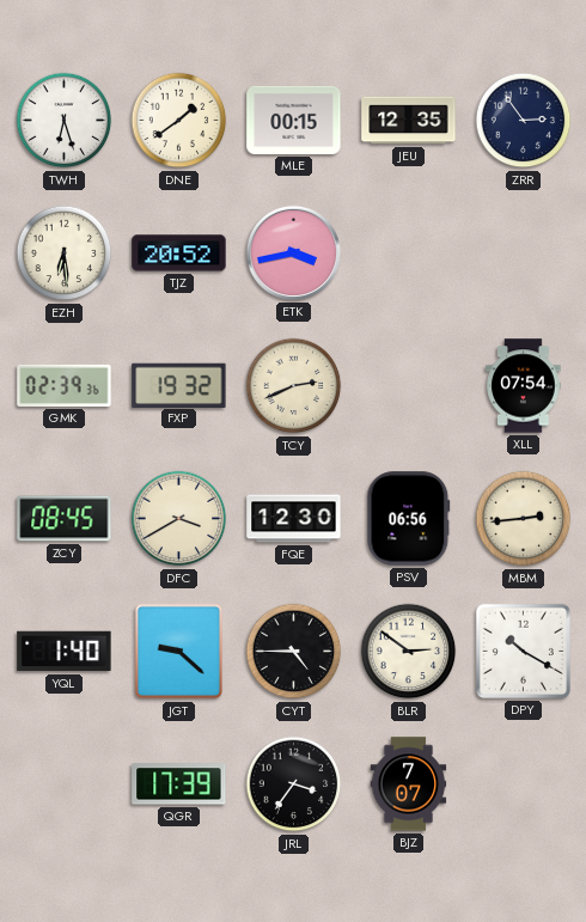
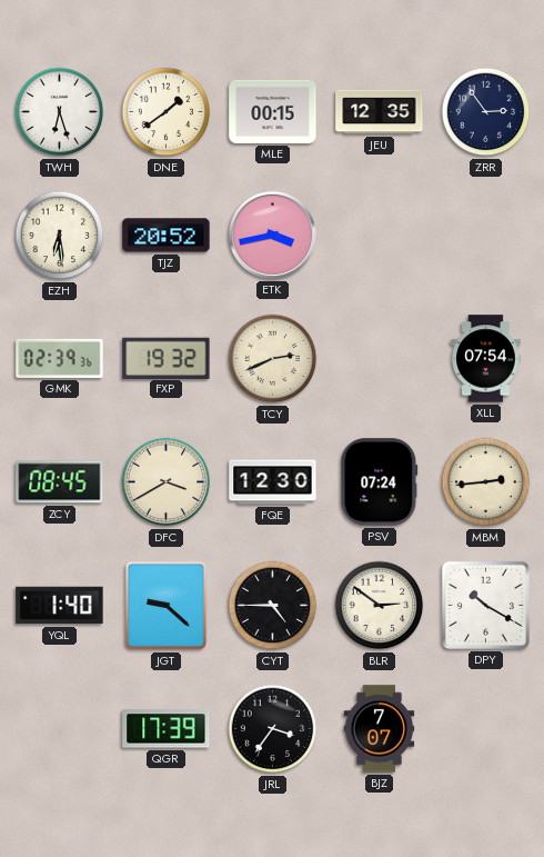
PSV: 06:56 -> 07:24 (380, 482)
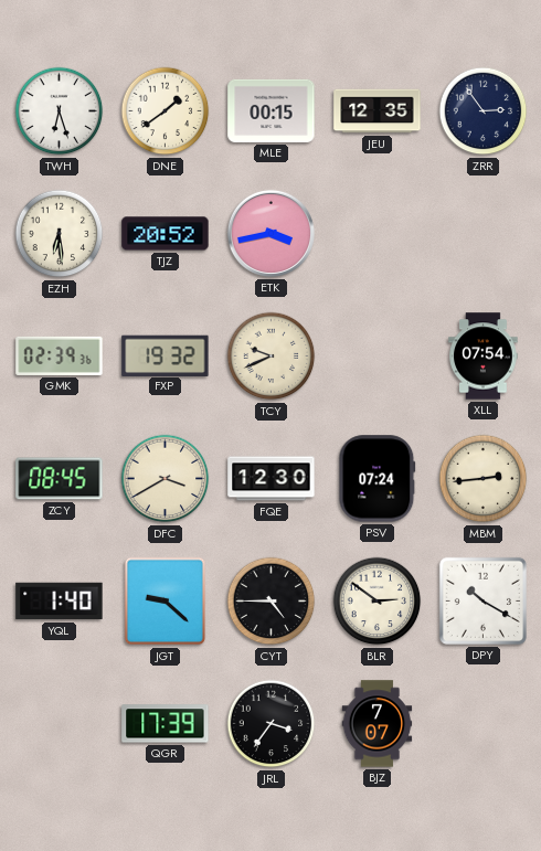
TCY: 2:41 -> 9:41 (272, 357)
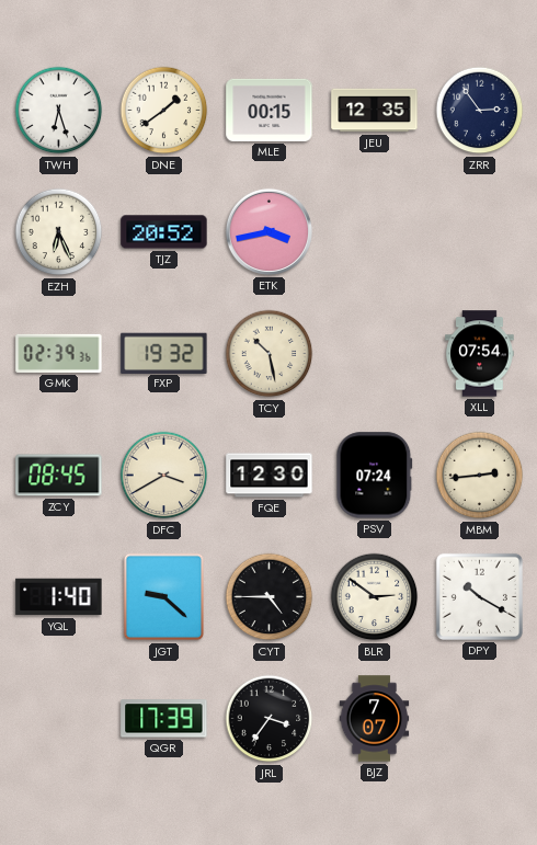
EZH: 6:29 -> 6:26 (59, 232)
TCY: 9:41 -> 10:28 (270, 354)
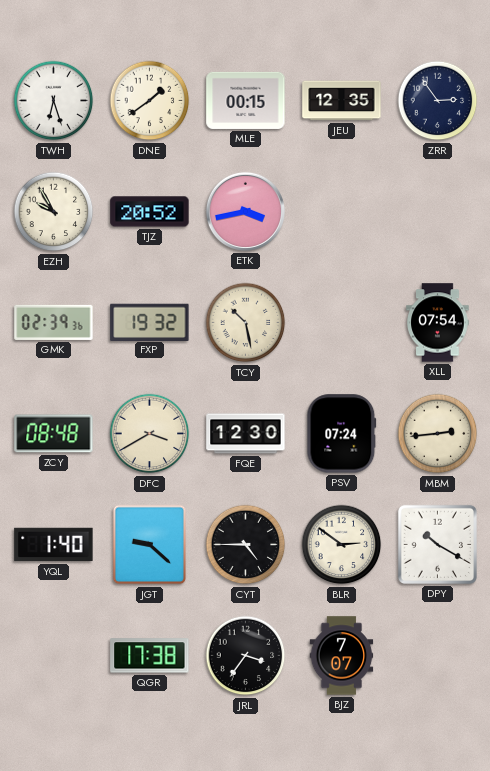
EZH: 6:26 -> 9:55 (54, 212)
ZCY: 08:45 -> 08:48 (54, 434)
QGR: 17:39 -> 17:38 (150, 656)
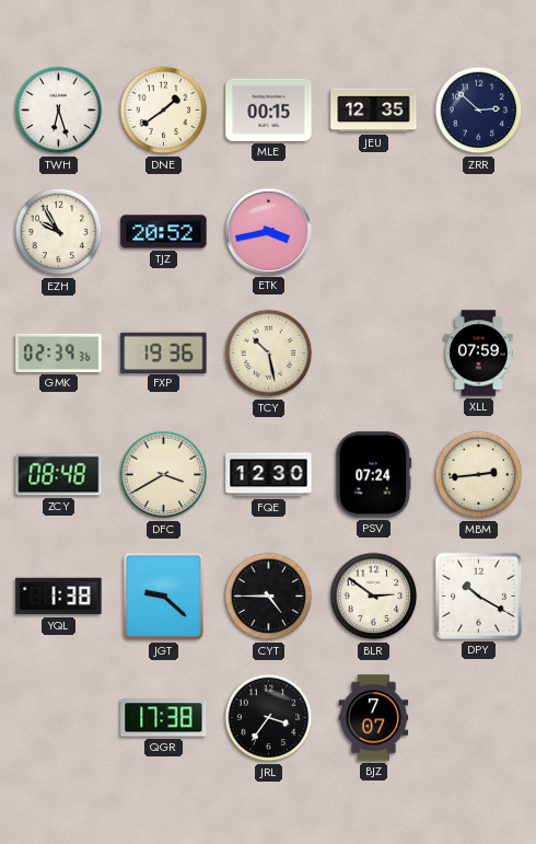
ZRR: 2:54 -> 2:52 (479, 111)
FXP: 19:32 -> 19:36 (164, 352)
XLL: 07:54 -> 07:59 (479, 354)
YQL: 1:40 -> 1:38 (59, 597)
